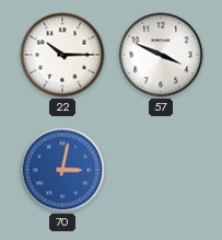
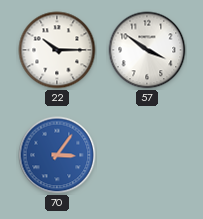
57: 3:49 -> 3:51 (147, 50)
70: 3:02 -> 3:06 (57, 155)
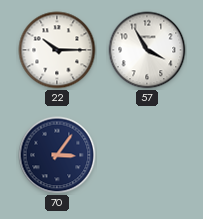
57: 3:51 -> 3:55 (147, 50)
70 dial: blue -> navy (57, 155)
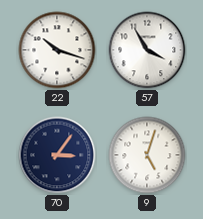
22: 10:15 -> 10:18 (57, 50)
9: none -> 5:03 (147, 155)
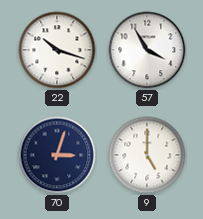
70: 3:06 -> 3:03 (57, 155)
9: 5:03 -> 5:00 (147, 155)
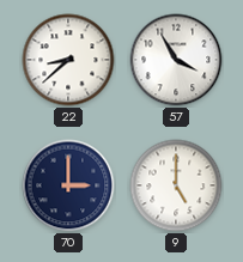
22: 10:18 -> 8:38 (68, 60)
70: 3:03 -> 3:00 (68, 185)
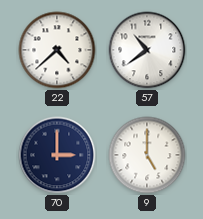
22: 8:38 -> 4:38 (57, 50)
57: 3:55 -> 10:39 (147, 50)
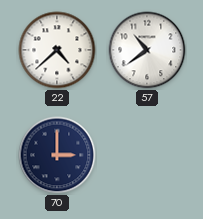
9: 5:00 -> none (147, 155)
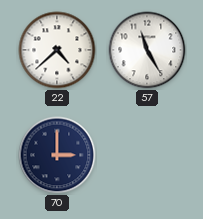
57: 10:39 -> 11:25 (147, 50)
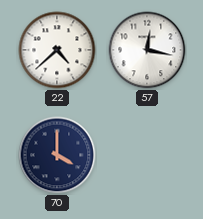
57: 11:25 -> 12:17 (147, 50)
70: 3:00 -> 4:00 (57, 155)
